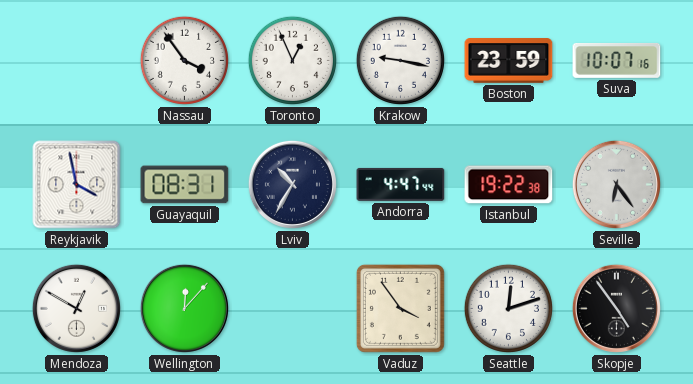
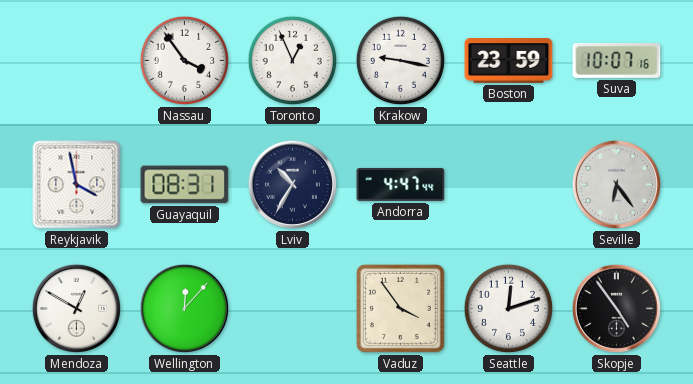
Istanbul: 19:22 -> none (509, 185)
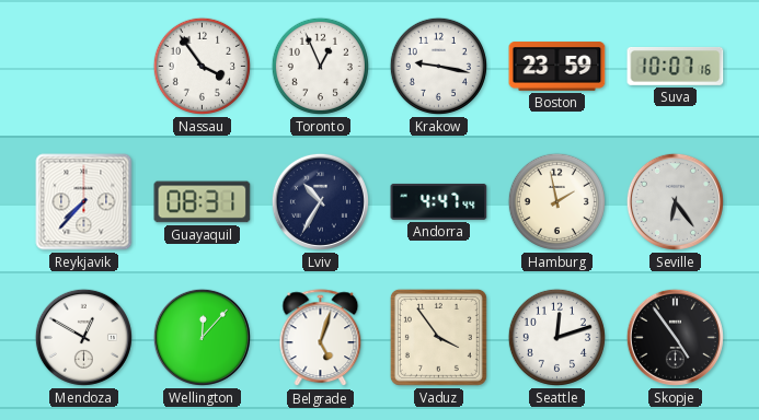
Reykjavik: 3:58 -> 7:37 (84, 202)
Hamburg: none -> 1:58 (556, 201)
Belgrade: none -> 5:03 (321, 338)
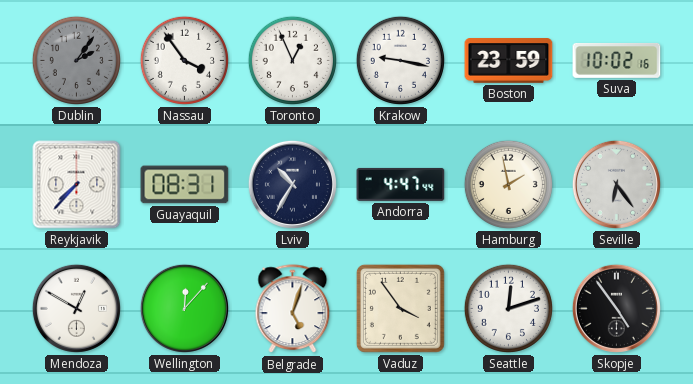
Dublin: none -> 2:06 (76, 60)
Suva: 10:07 -> 10:02 (617, 60)
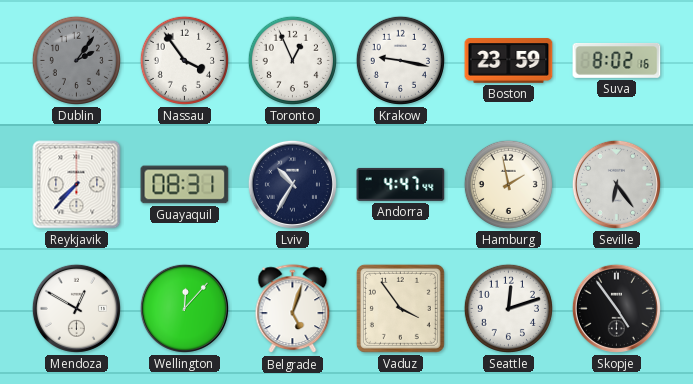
Suva: 10:02 -> 8:02 (617, 60)
